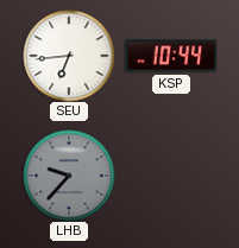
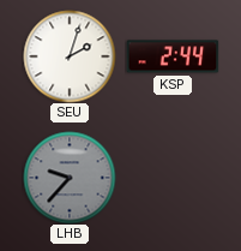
SEU: 6:44 -> 2:03 (70, 56)
KSP: 10:44 -> 2:44 (173, 56)
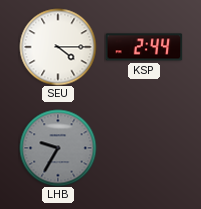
SEU: 2:03 -> 4:15 (58, 47)
LHB: 9:37 -> 9:35 (58, 148)
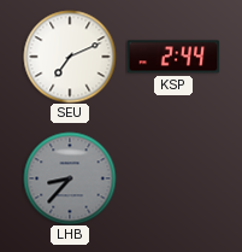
SEU: 4:15 -> 7:11 (70, 57)
LHB: 9:35 -> 8:37 (70, 178)
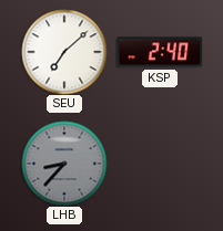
SEU: 7:11 -> 7:08 (64, 52)
KSP: 2:44 -> 2:40 (160, 52)
